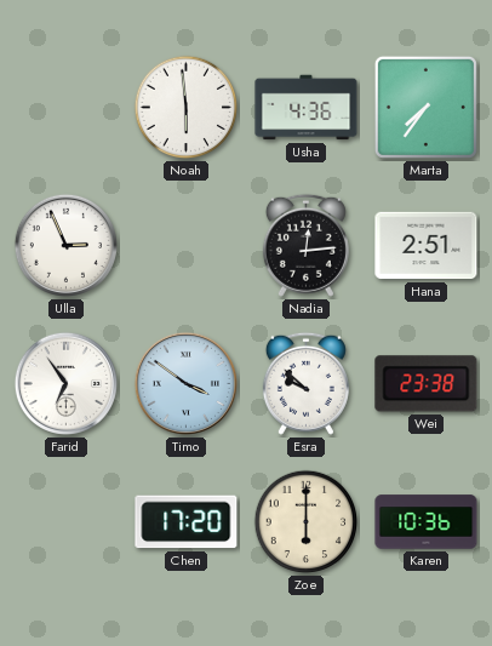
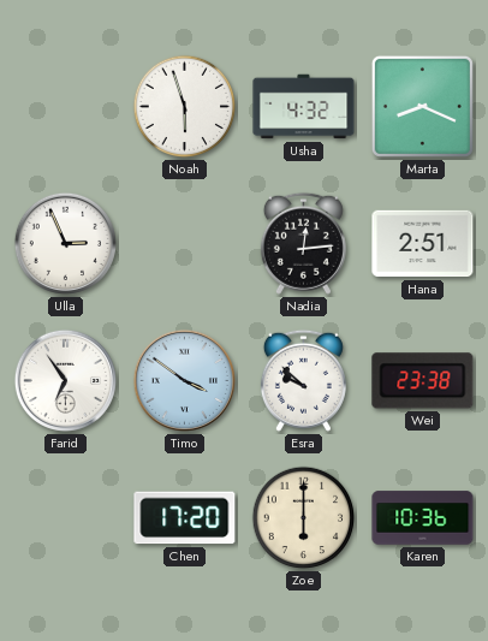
Noah: 5:59 -> 5:57 (185, 107)
Usha: 4:36 -> 4:32 (304, 107)
Marta: 7:36 -> 8:19 (422, 106)
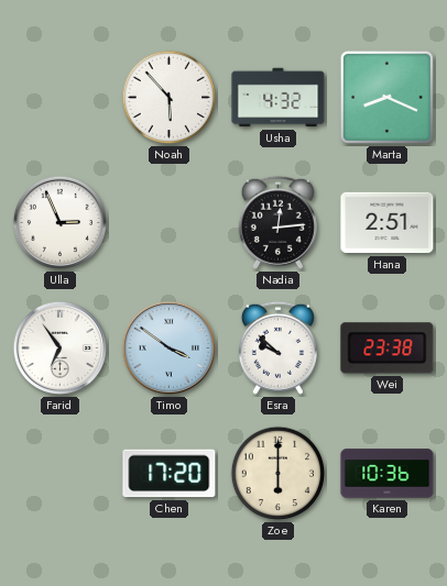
Noah: 5:57 -> 5:53 (170, 98)
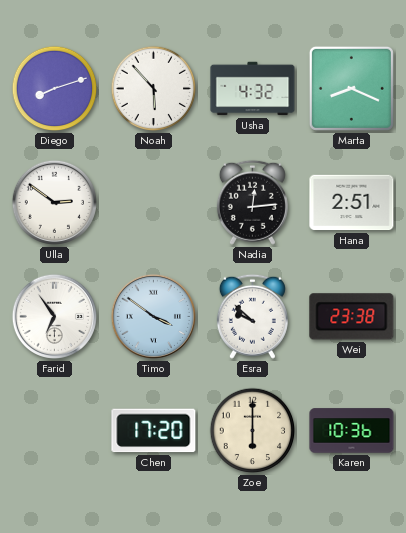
Diego: none -> 8:12 (55, 89)
Ulla: 2:56 -> 2:51 (54, 202)
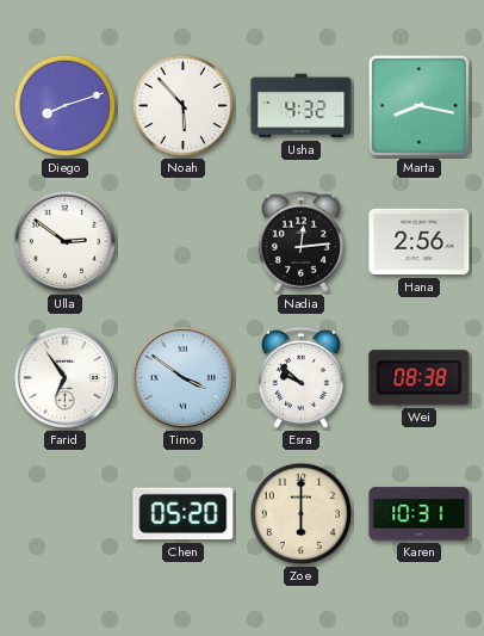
Marta: 8:19 -> 8:17 (418, 105)
Hana: 2:51 -> 2:56 (420, 242)
Wei: 23:38 -> 08:38 (420, 378)
Chen: 17:20 -> 05:20 (184, 514)
Karen: 10:36 -> 10:31 (420, 514)
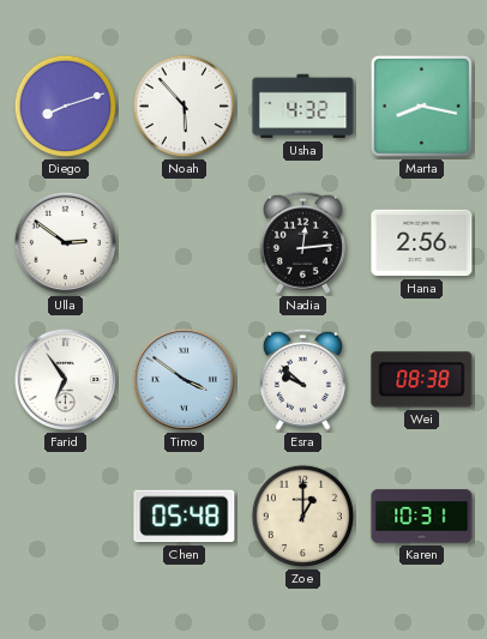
Chen: 05:20 -> 05:48 (185, 517)
Zoe: 6:00 -> 1:00 (303, 517)
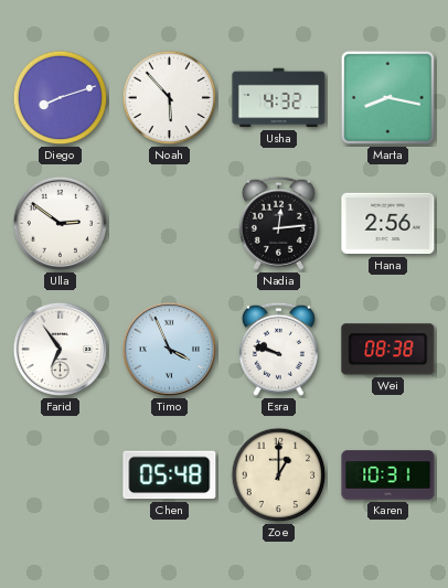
Timo: 3:51 -> 3:56 (169, 349)
Esra: 9:52 -> 9:48 (278, 349)
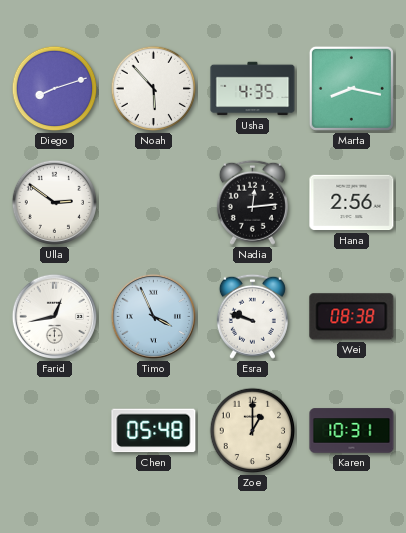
Usha: 4:32 -> 4:35 (253, 89)
Farid: 6:54 -> 12:43 (54, 316)
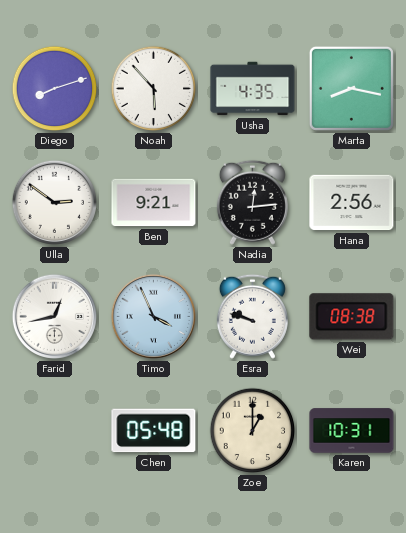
Ben: none -> 9:21 (154, 203)
